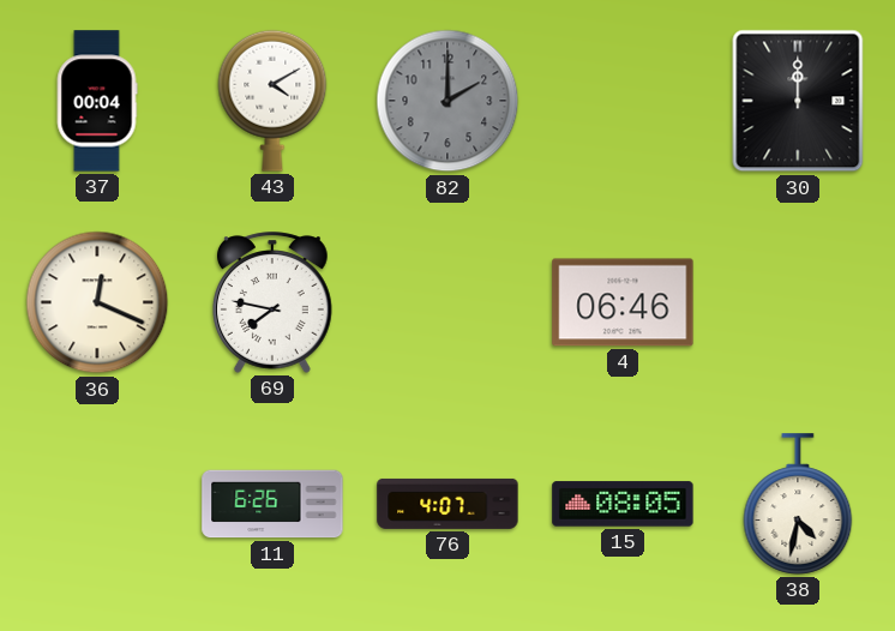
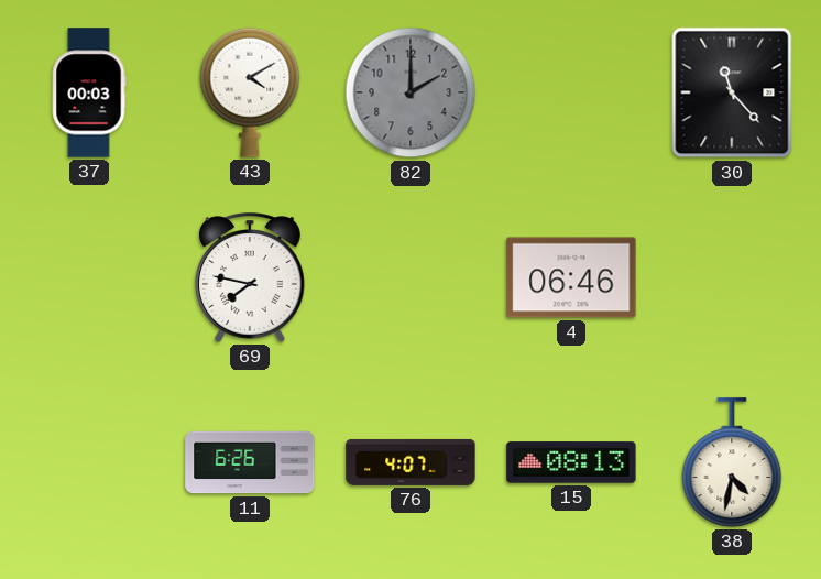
37: 00:04 -> 00:03 (89, 92)
30: 12:00 -> 11:23 (732, 92)
36: 12:19 -> none (97, 302)
15: 08:05 -> 08:13 (571, 462)
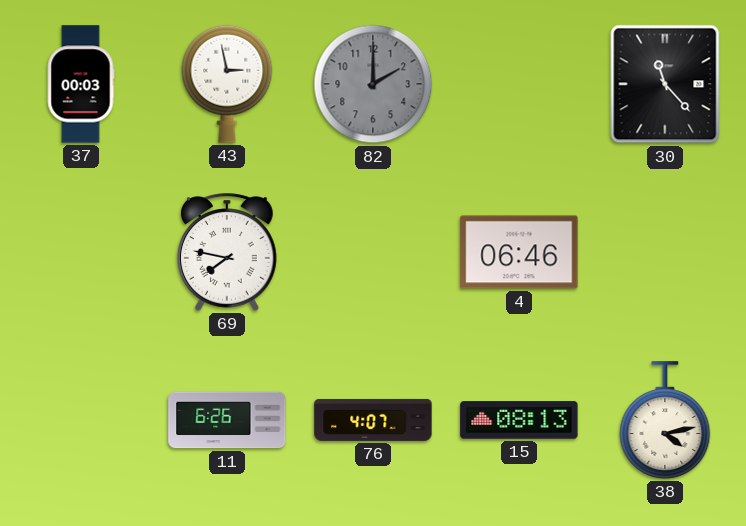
43: 4:10 -> 2:58 (227, 84)
38: 4:32 -> 4:13 (665, 420)
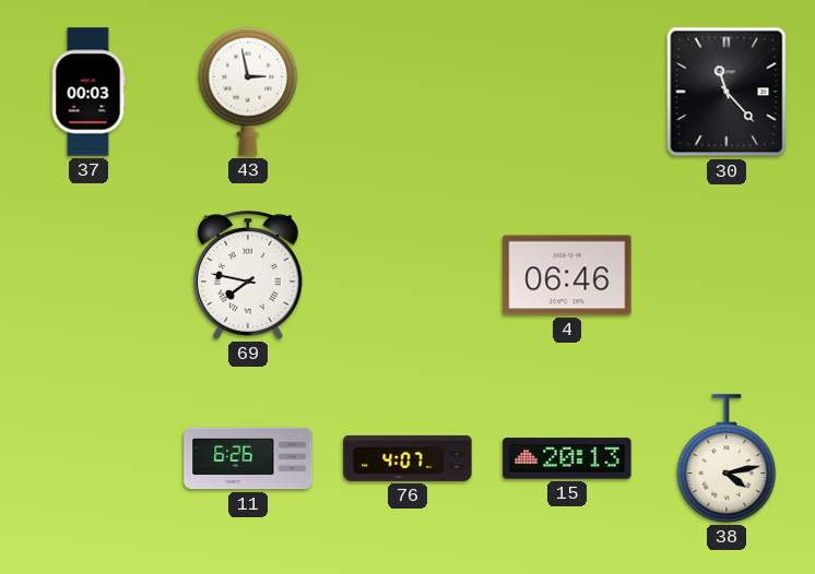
82: 2:00 -> none (373, 84)
15: 08:13 -> 20:13 (567, 458)
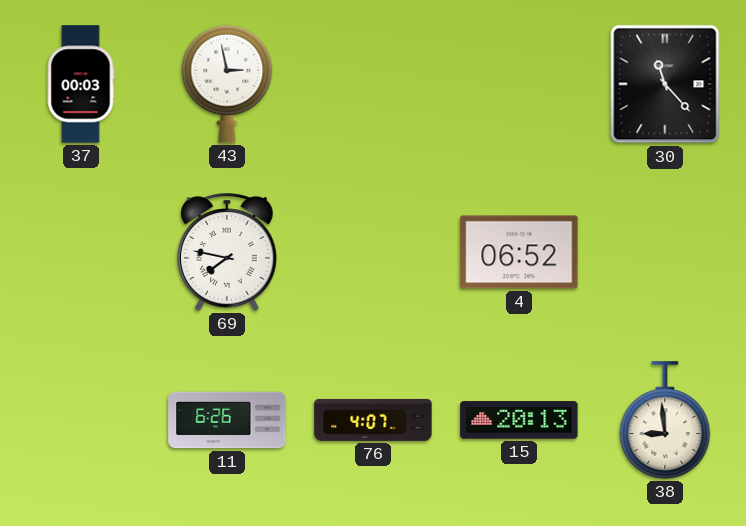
4: 06:46 -> 06:52 (519, 252)
38: 4:13 -> 8:59 (665, 420)
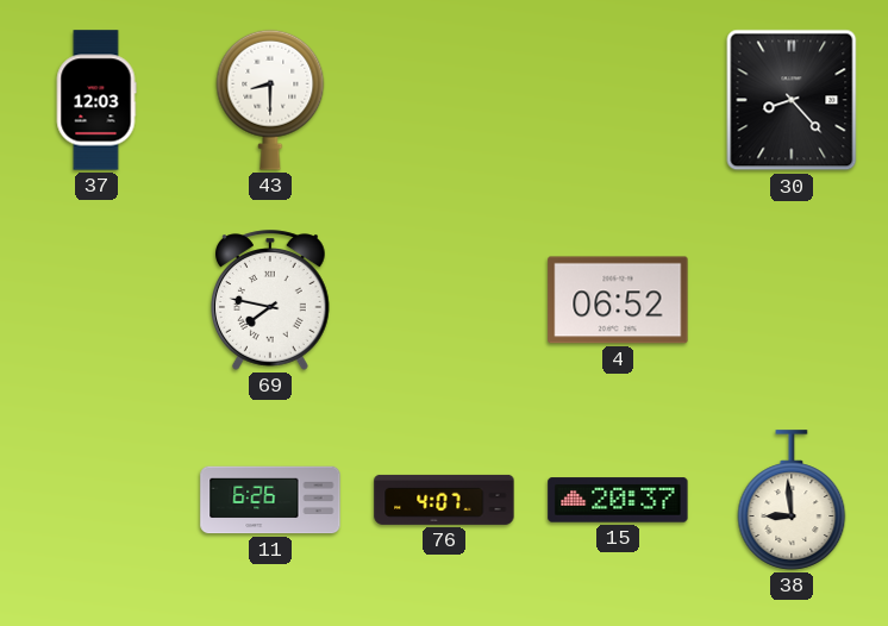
37: 00:03 -> 12:03 (96, 100)
43: 2:58 -> 8:30 (270, 100)
30: 11:23 -> 8:23 (792, 100)
15: 20:13 -> 20:37 (618, 500)
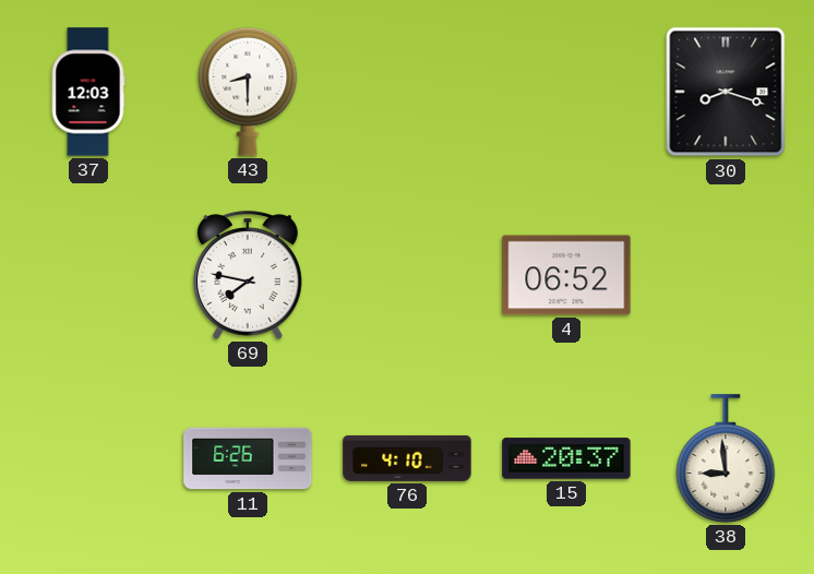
30: 8:23 -> 8:18 (726, 92)
76: 4:07 -> 4:10 (407, 458)
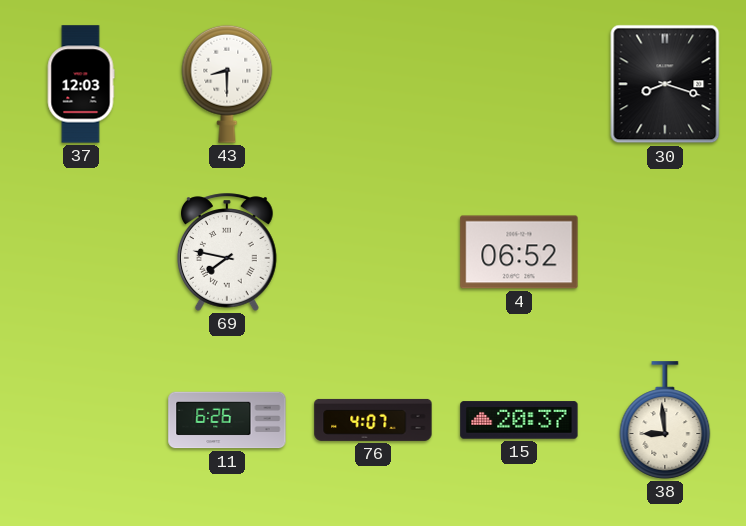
76: 4:10 -> 4:07 (373, 420)
